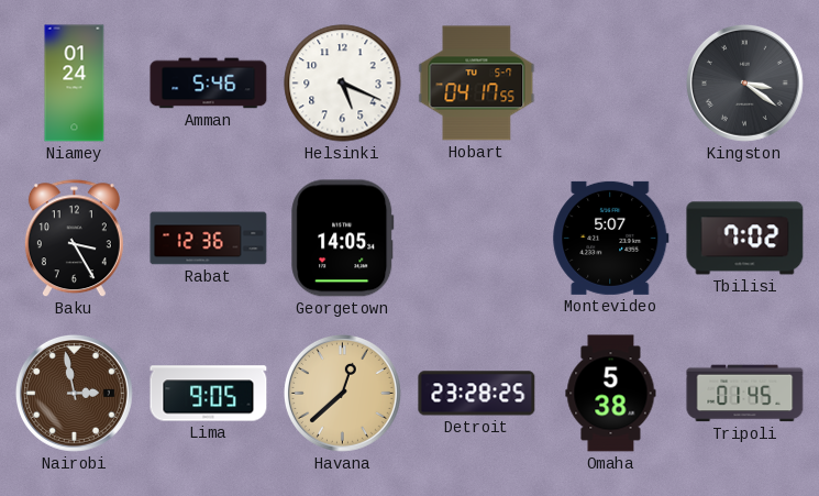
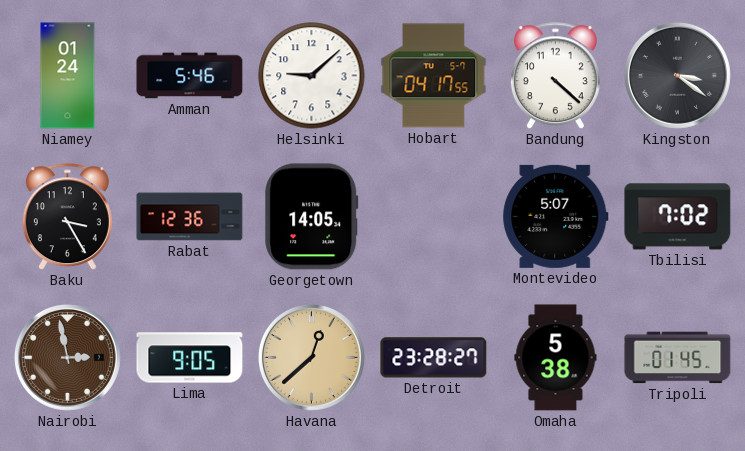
Helsinki: 5:19 -> 9:08 (312, 76)
Bandung: none -> 4:22 (555, 76)
Detroit: 23:28:25 -> 23:28:27 (434, 358)
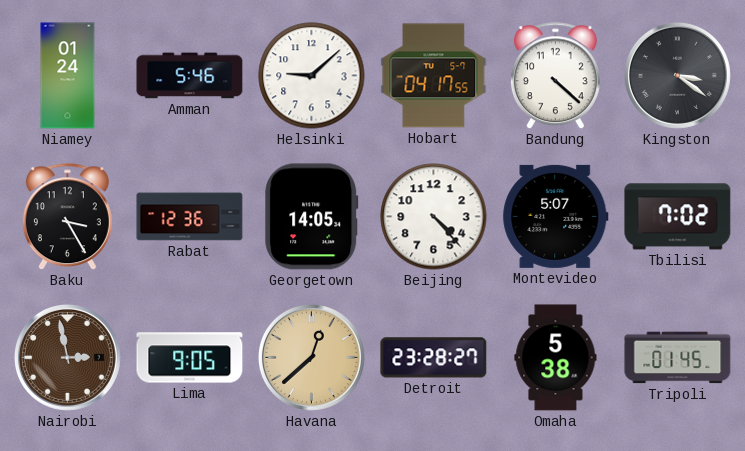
Beijing: none -> 4:23 (434, 217)
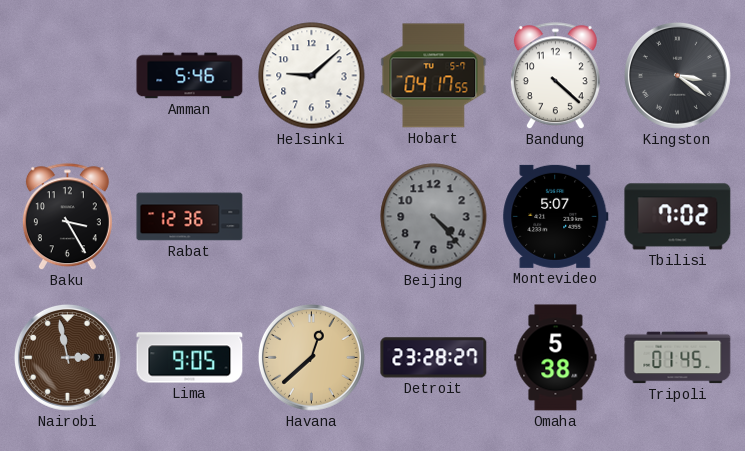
Niamey: 01:24 -> none (68, 76)
Georgetown: 14:05 -> none (312, 217)
Beijing dial: white -> grey (434, 217)
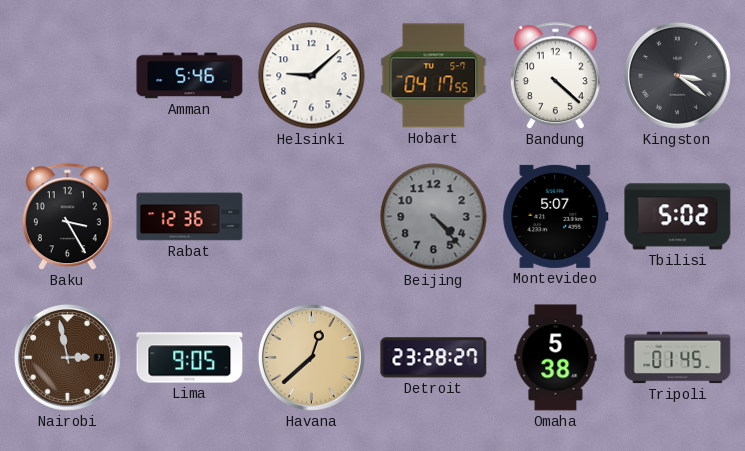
Tbilisi: 7:02 -> 5:02 (678, 217)
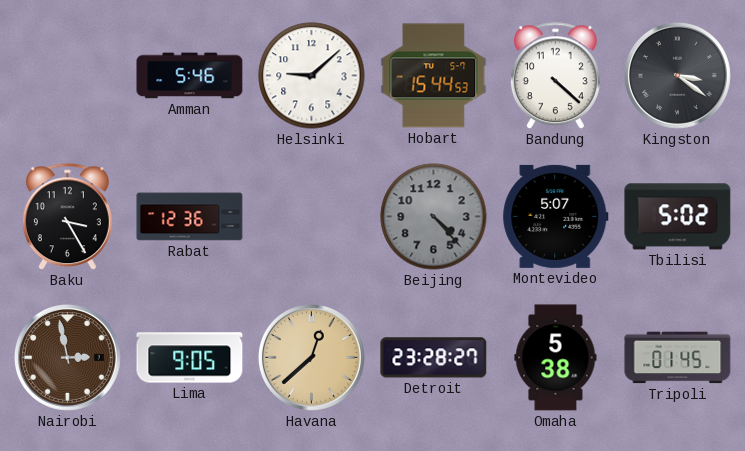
Hobart: 04:17 -> 15:44 (434, 76)
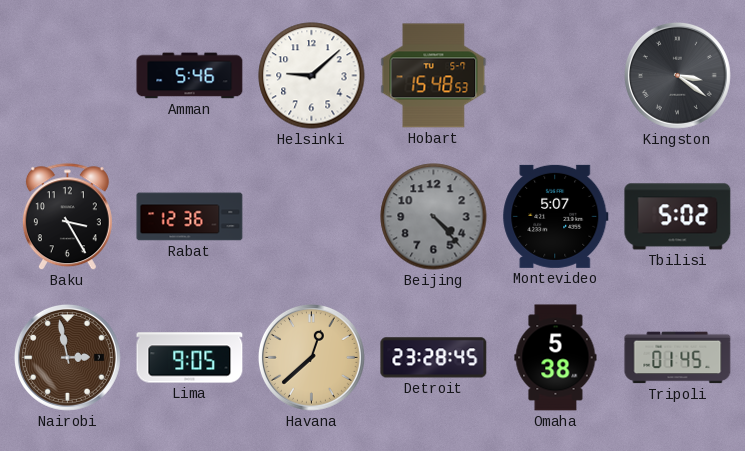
Hobart: 15:44 -> 15:48 (434, 76)
Bandung: 4:22 -> none (555, 76)
Detroit: 23:28:27 -> 23:28:45 (434, 358)
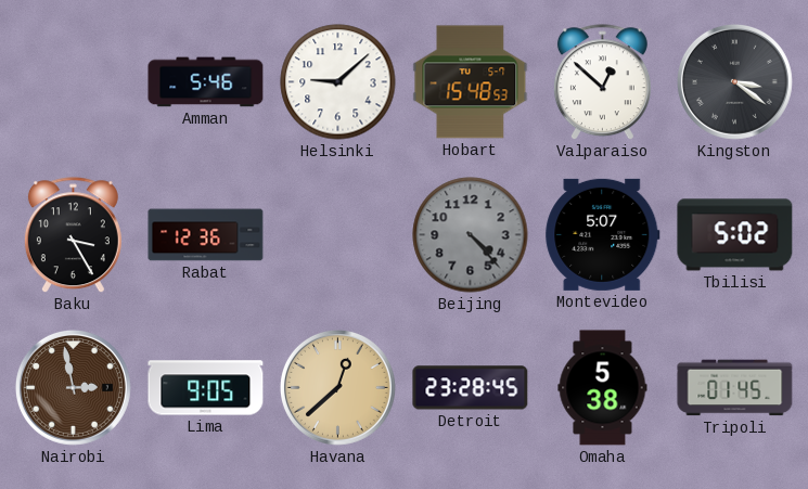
Valparaiso: none -> 12:52 (602, 82)
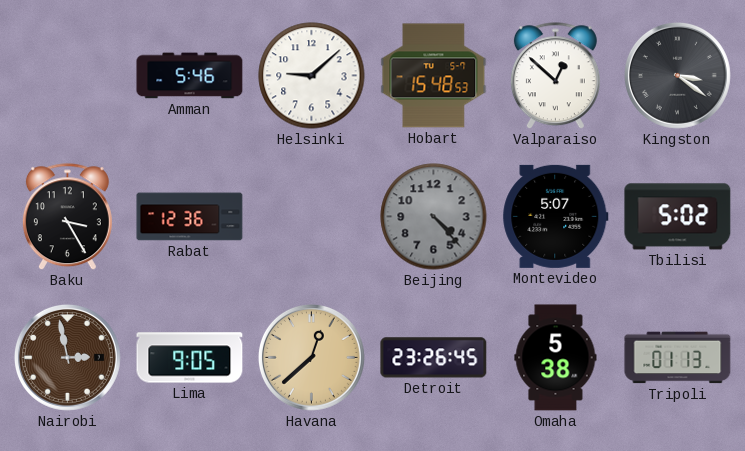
Detroit: 23:28 -> 23:26 (434, 358)
Tripoli: 01:45 -> 01:13 (678, 358)
